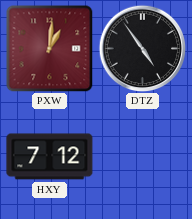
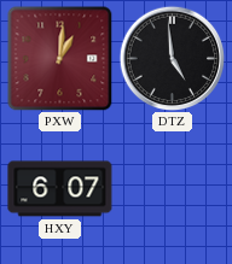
DTZ: 4:54 -> 4:59 (172, 58)
HXY: 7:12 -> 6:07 (60, 189)
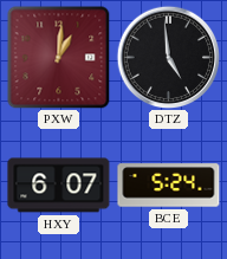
BCE: none -> 5:24 (169, 186)
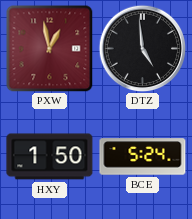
PXW: 1:01 -> 12:58 (49, 48)
HXY: 6:07 -> 1:50 (50, 157)
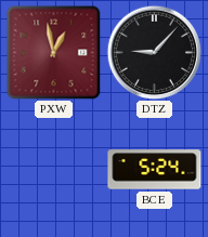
DTZ: 4:59 -> 9:07 (154, 52)
HXY: 1:50 -> none (50, 157)
